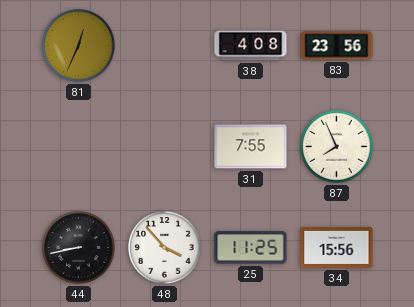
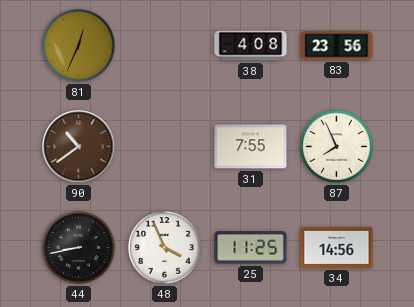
90: none -> 10:39 (79, 147)
48: 3:53 -> 3:56 (165, 248)
34: 15:56 -> 14:56 (337, 247)
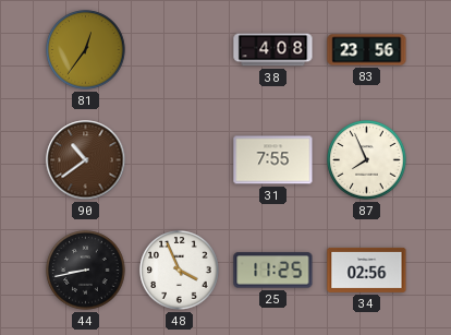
81: 12:34 -> 12:36 (86, 50)
34: 14:56 -> 02:56 (367, 270)
